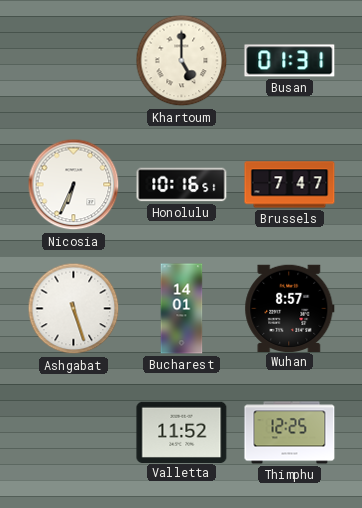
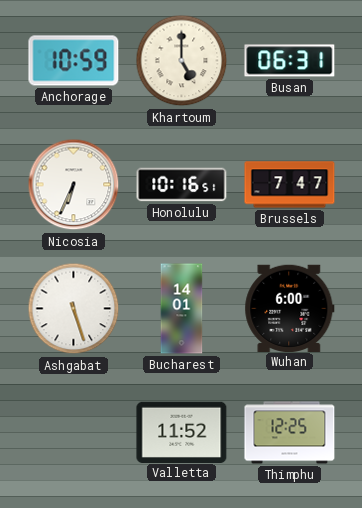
Anchorage: none -> 10:59 (74, 61)
Busan: 01:31 -> 06:31 (290, 61)
Wuhan: 8:57 -> 6:00 (290, 308)
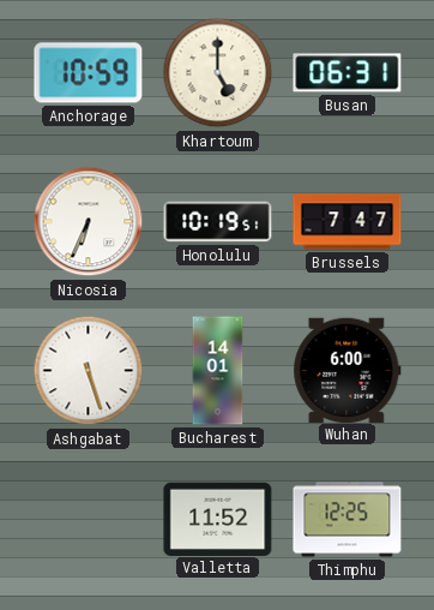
Honolulu: 10:16 -> 10:19 (218, 222)
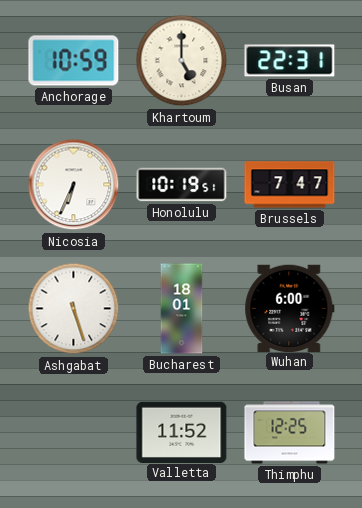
Busan: 06:31 -> 22:31 (290, 61)
Bucharest: 14:01 -> 18:01 (182, 309)
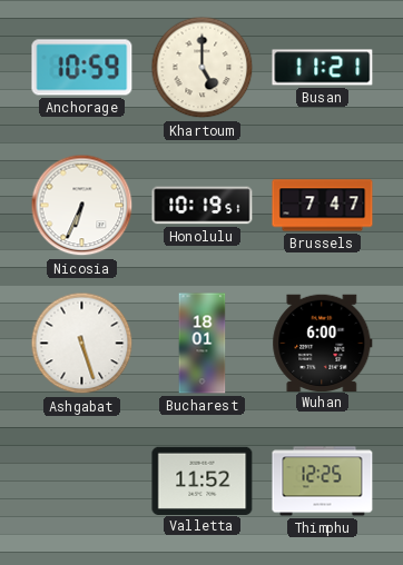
Busan: 22:31 -> 11:21 (323, 68)
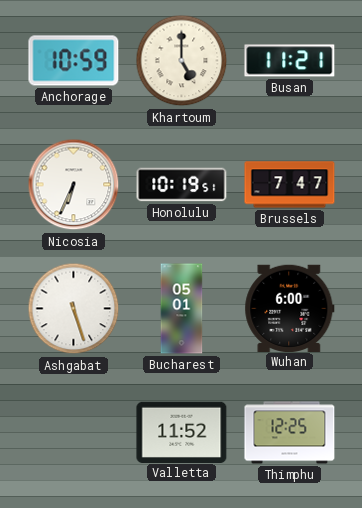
Bucharest: 18:01 -> 05:01 (182, 309)
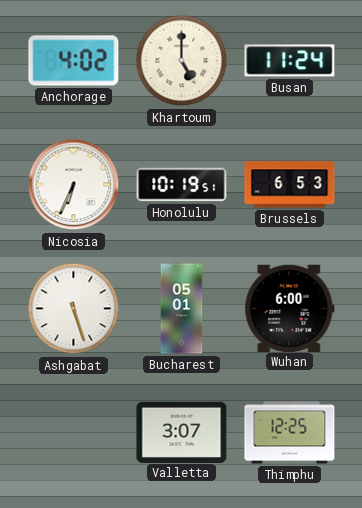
Anchorage: 10:59 -> 4:02 (74, 61)
Busan: 11:21 -> 11:24 (290, 61)
Brussels: 7:47 -> 6:53 (290, 185)
Valletta: 11:52 -> 3:07 (182, 432)
